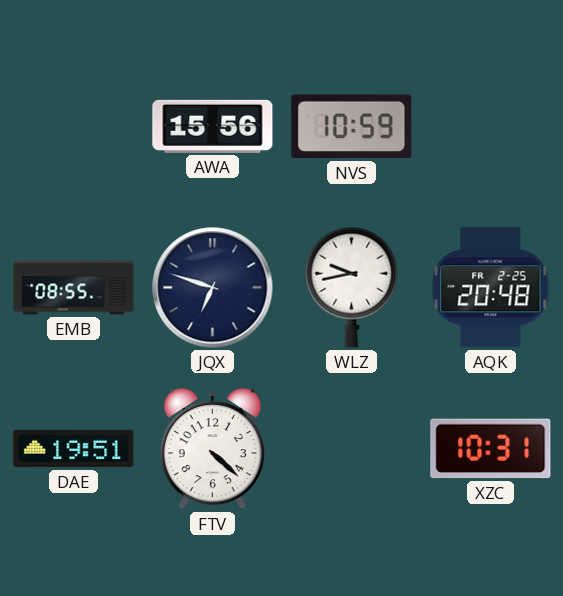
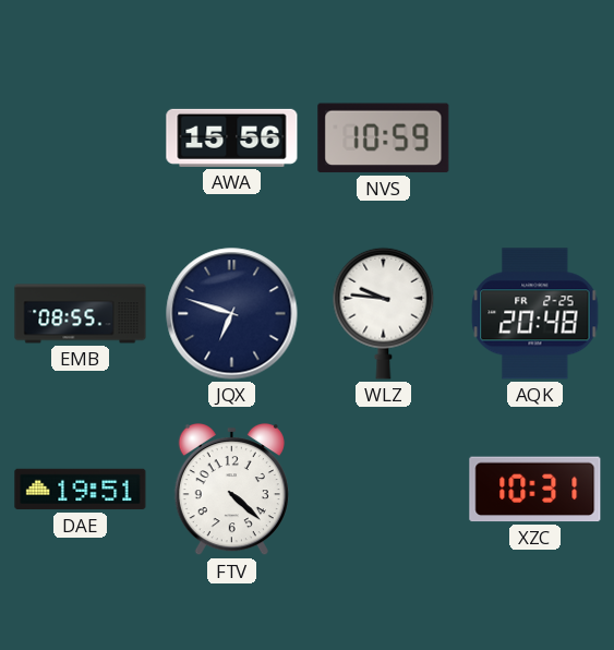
WLZ: 9:43 -> 9:46 (384, 313)
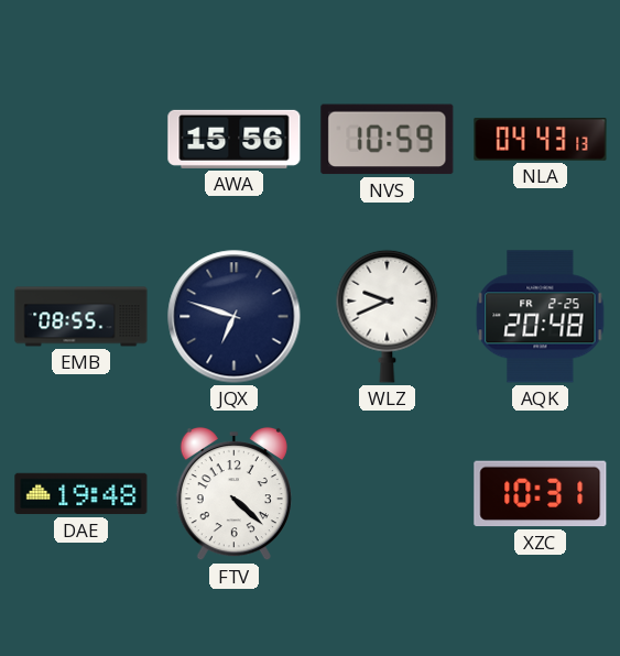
NLA: none -> 04:43 (541, 140)
WLZ: 9:46 -> 9:41 (388, 316)
DAE: 19:51 -> 19:48 (81, 494)
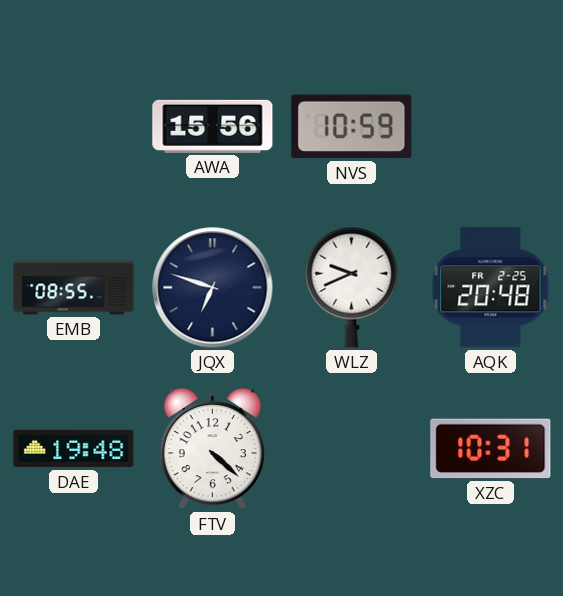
NLA: 04:43 -> none (541, 140)
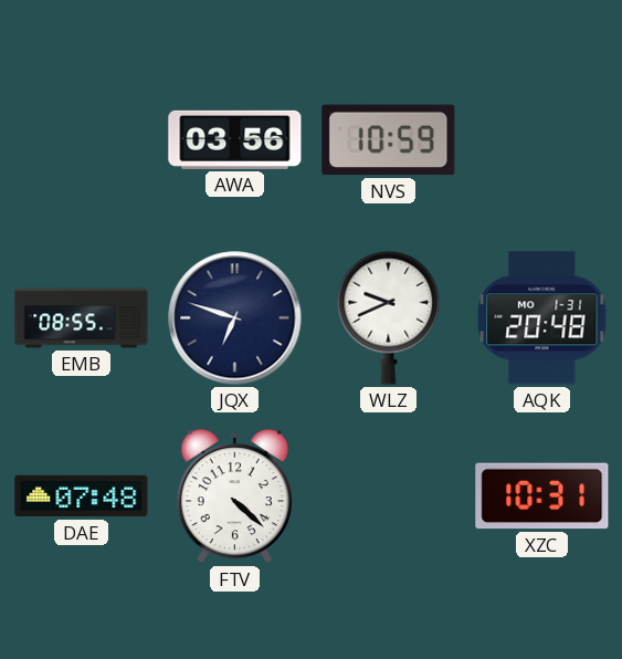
AWA: 15:56 -> 03:56 (235, 139)
AQK date: FR 2-25 -> MO 1-31 (542, 318)
DAE: 19:48 -> 07:48 (82, 496)
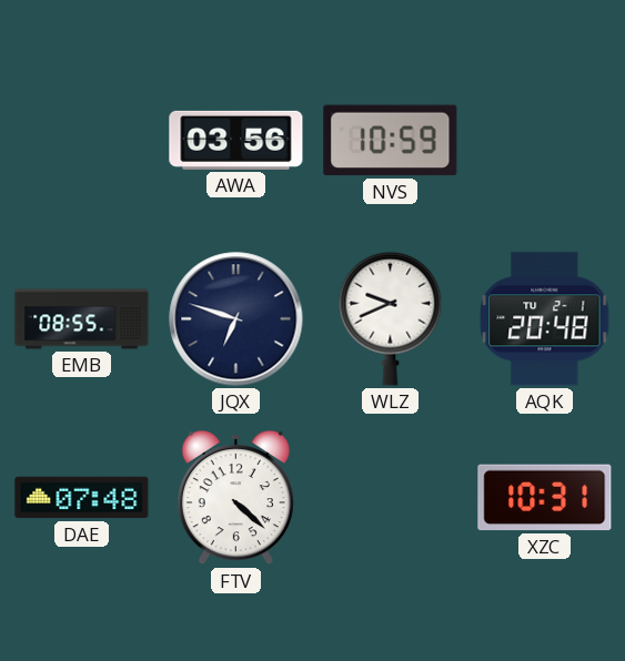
AQK date: MO 1-31 -> TU 2-1 (545, 319)
